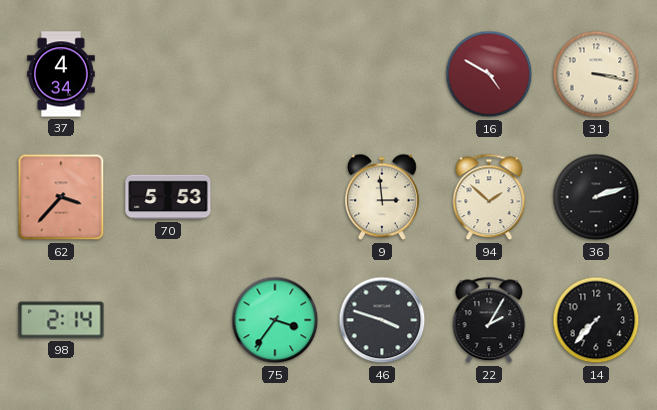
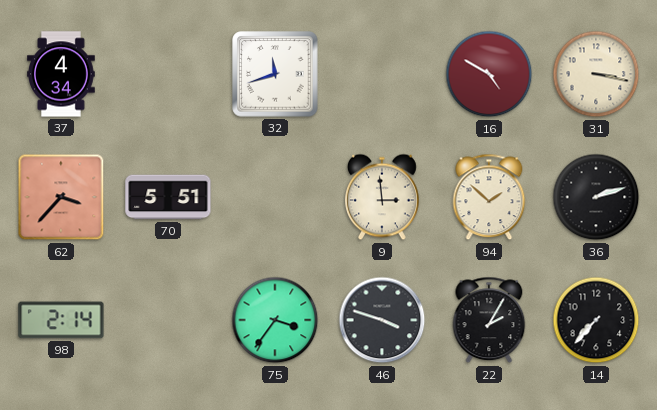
32: none -> 11:42 (275, 74)
70: 5:53 -> 5:51 (168, 197)
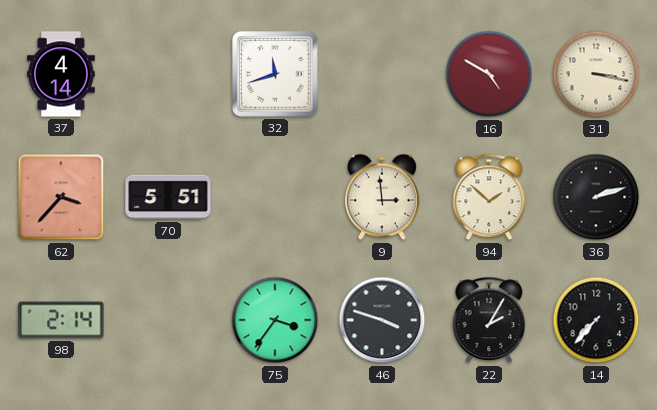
37: 4:34 -> 4:14 (61, 74)
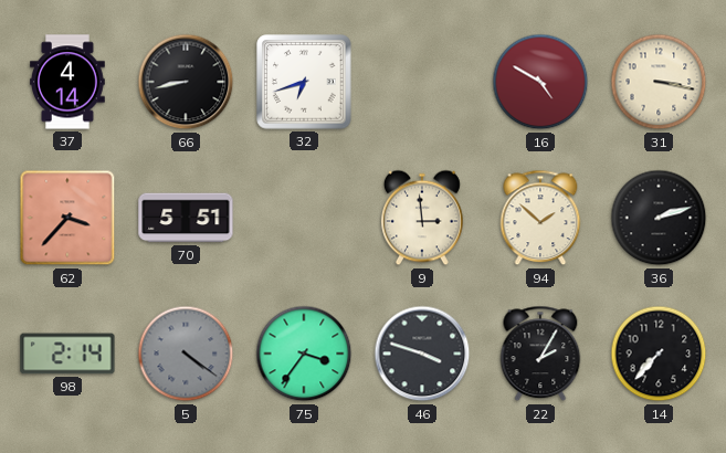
66: none -> 8:43 (186, 82)
32: 11:42 -> 6:42 (304, 82)
5: none -> 4:21 (186, 354)
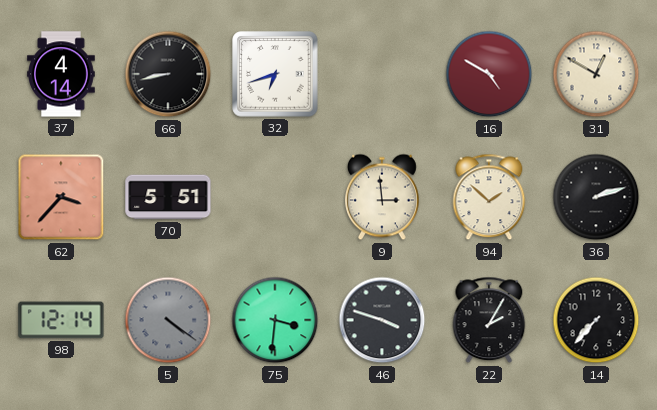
31: 3:17 -> 12:50 (596, 74)
98: 2:14 -> 12:14 (61, 320)
75: 3:36 -> 3:31 (275, 320)
